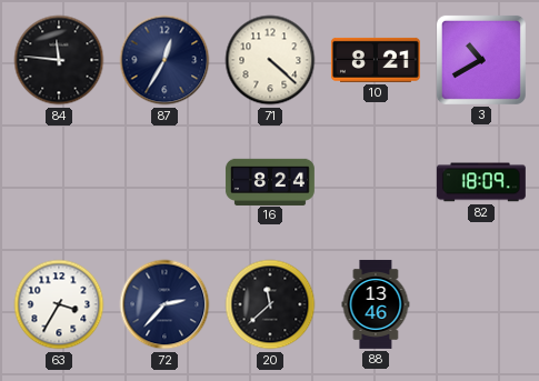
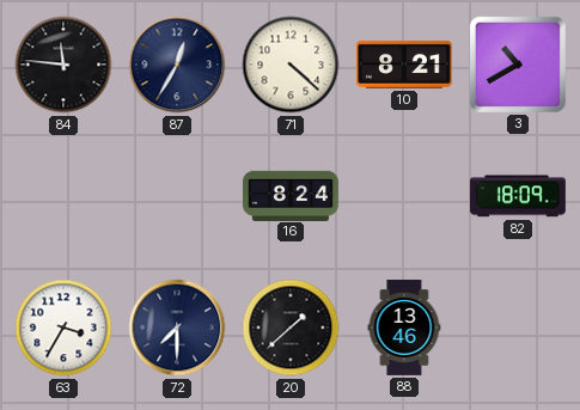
72: 2:37 -> 7:30 (177, 328)
20: 11:38 -> 1:38 (291, 328)
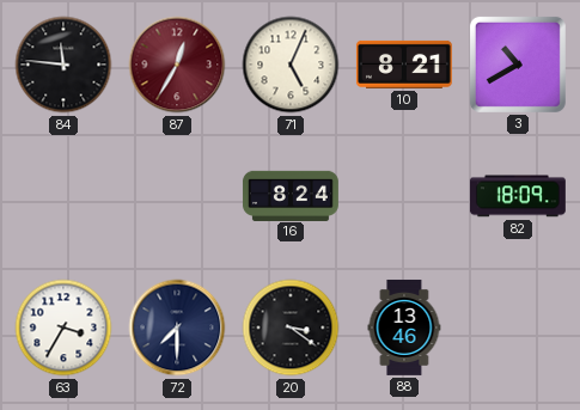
87 dial: navy -> burgundy (177, 65)
71: 4:22 -> 5:04 (291, 65)
20: 1:38 -> 3:21 (291, 328)
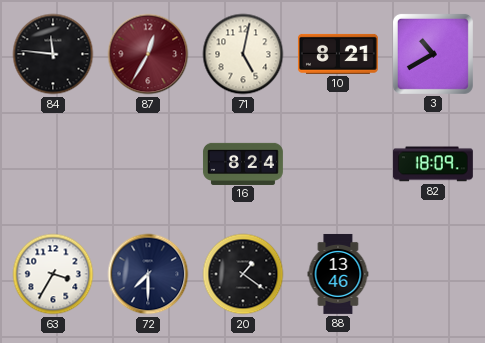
71: 5:04 -> 5:02 (243, 54)
20: 3:21 -> 1:21 (243, 274)
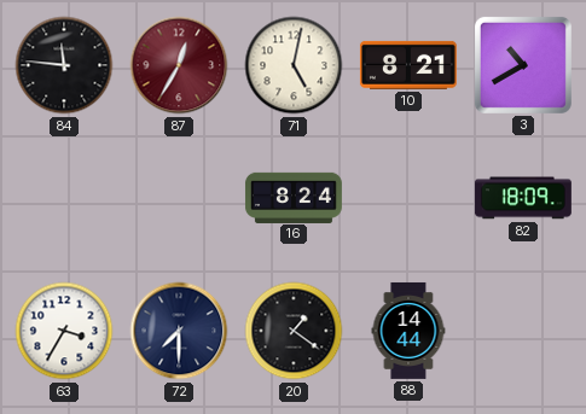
88: 13:46 -> 14:44 (408, 331)
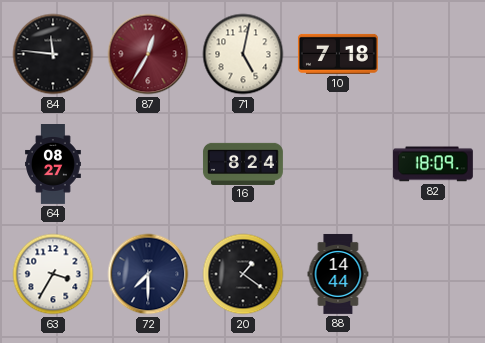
10: 8:21 -> 7:18 (338, 54)
3: 10:40 -> none (523, 65)
64: none -> 08:27 (54, 165)
